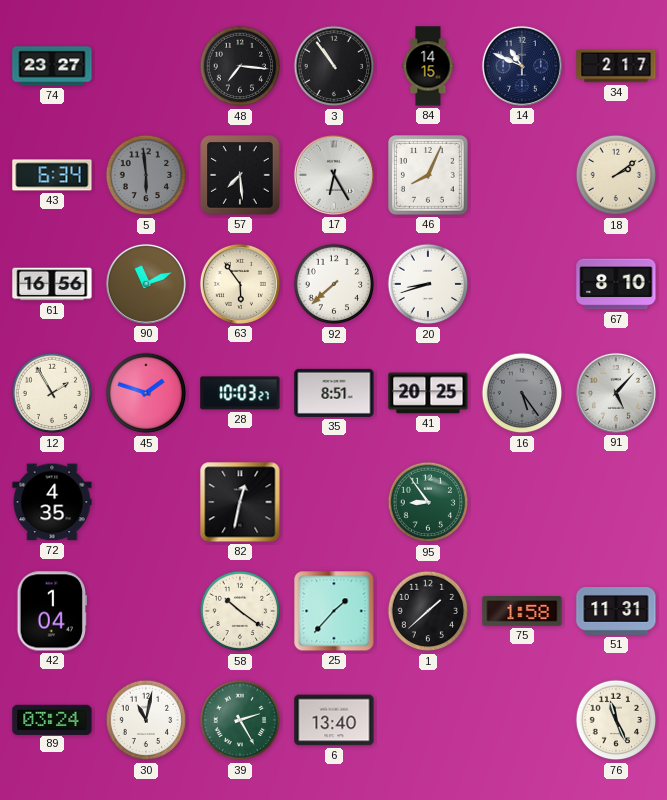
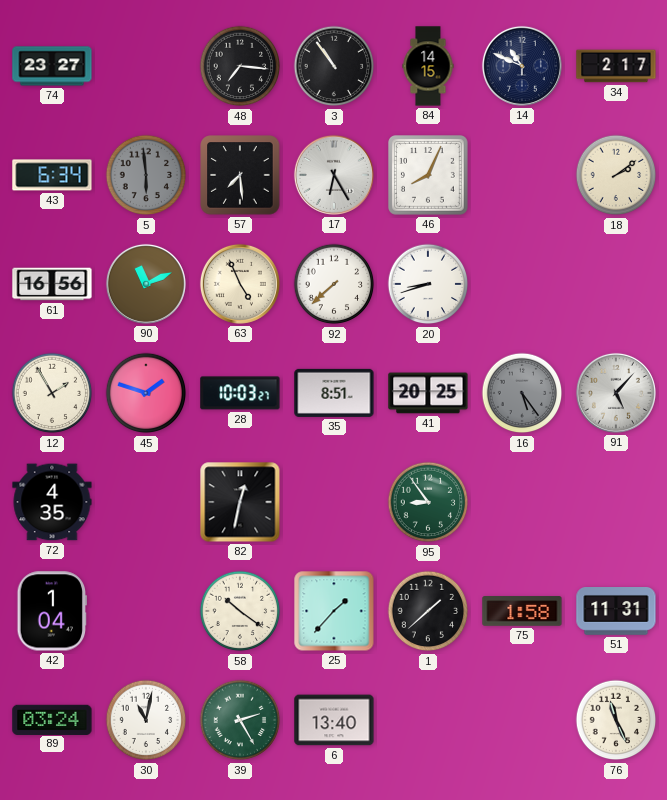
63: 5:54 -> 4:56 (240, 284)
67: 8:10 -> none (616, 284)
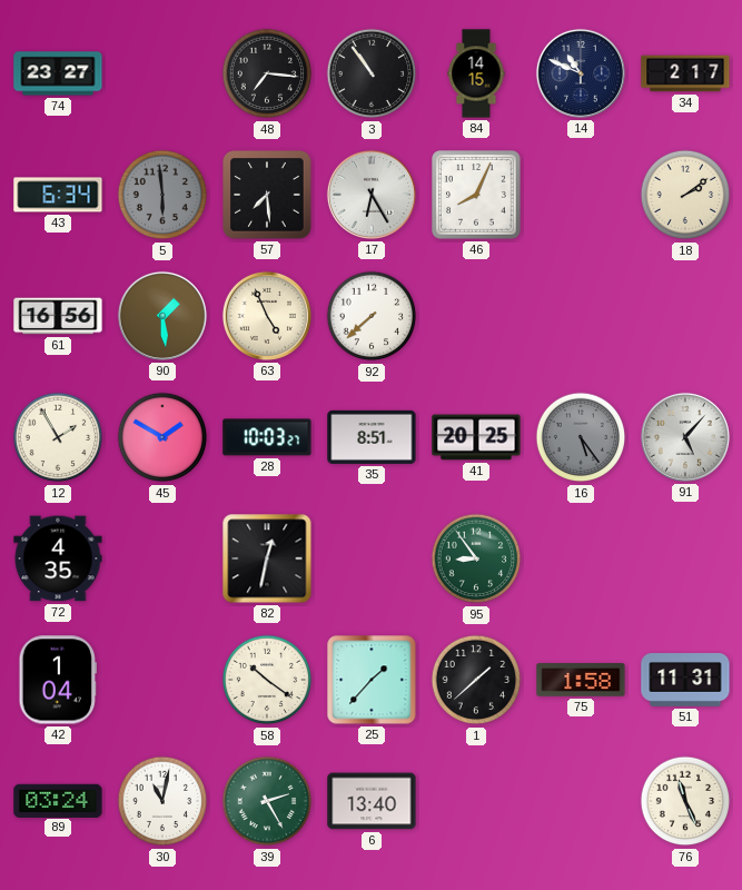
90: 11:11 -> 1:29 (162, 316)
20: 8:42 -> none (428, 284)
45: 1:48 -> 1:50 (162, 437)
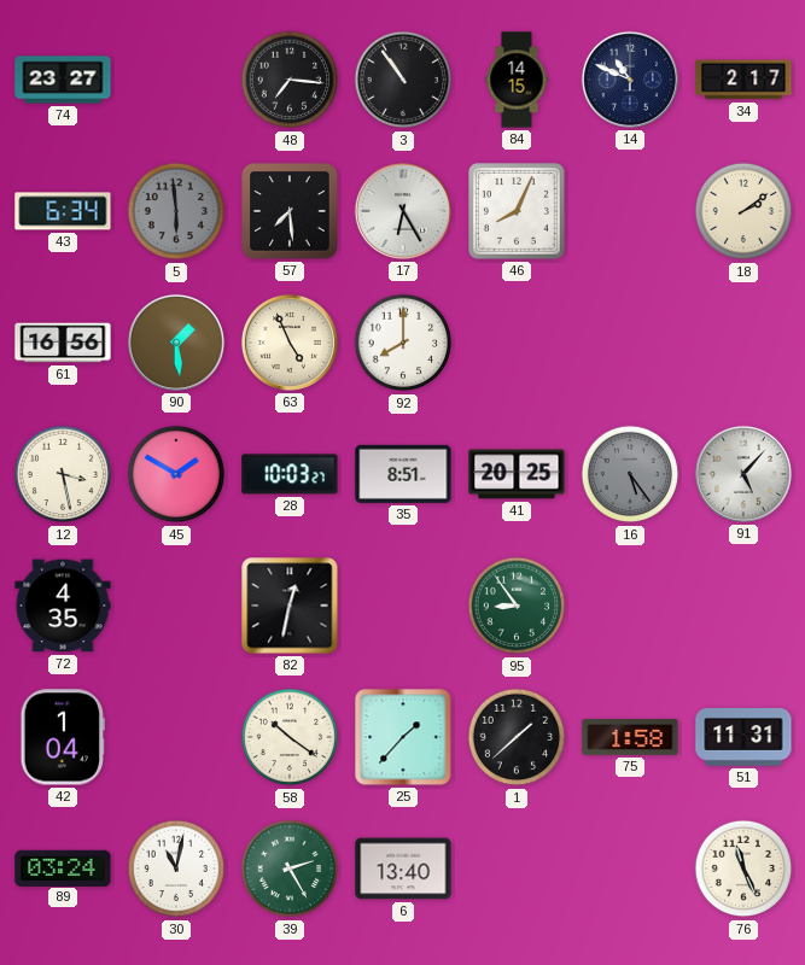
92: 7:38 -> 8:00 (403, 343)
12: 1:55 -> 3:28 (63, 474)
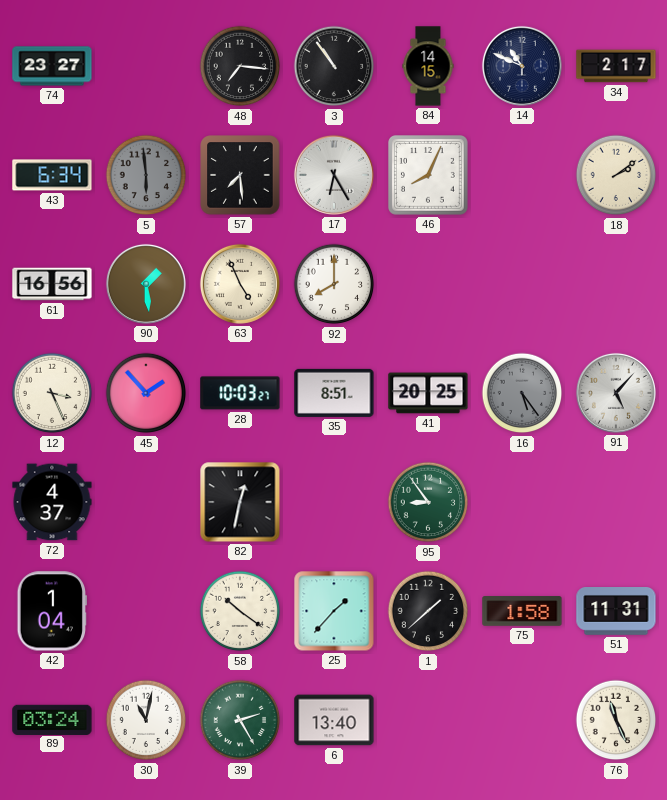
12: 3:28 -> 3:26 (52, 393)
45: 1:50 -> 1:53 (146, 393)
72: 4:35 -> 4:37 (52, 502)
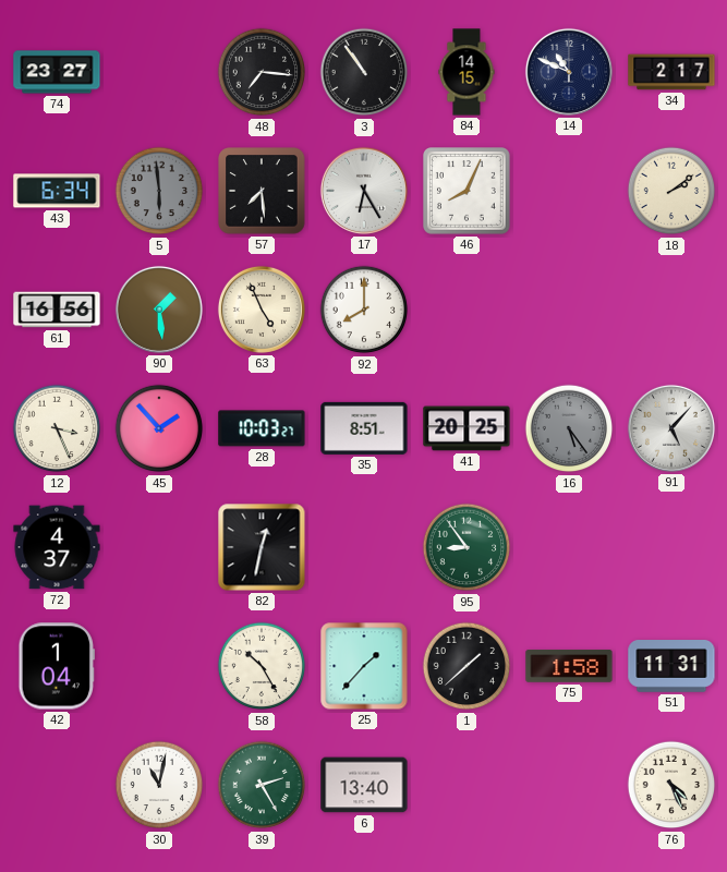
58: 10:21 -> 10:25 (262, 666)
89: 03:24 -> none (52, 719)
76: 11:26 -> 4:26 (671, 785)
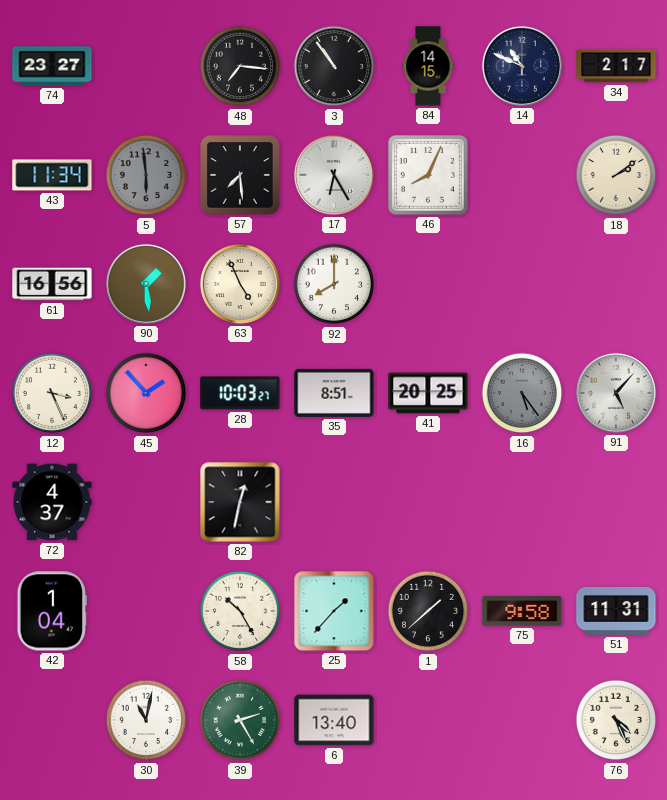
43: 6:34 -> 11:34 (52, 175)
95: 8:54 -> none (467, 547)
75: 1:58 -> 9:58 (522, 611)
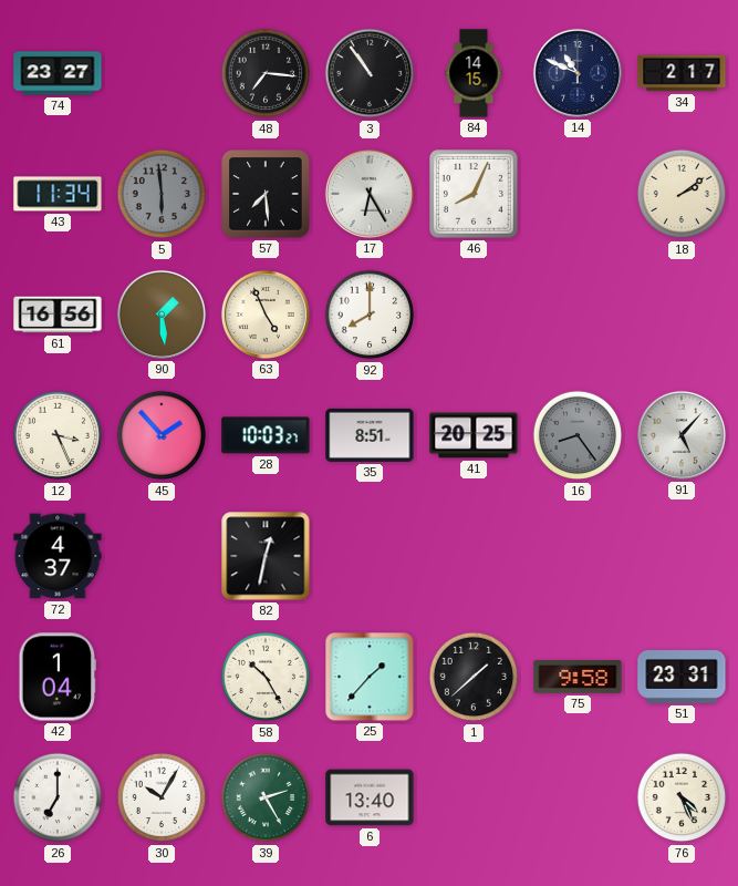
16: 5:24 -> 8:24 (578, 435)
51: 11:31 -> 23:31 (682, 678)
26: none -> 7:00 (58, 797)
30: 11:02 -> 10:05 (162, 797)
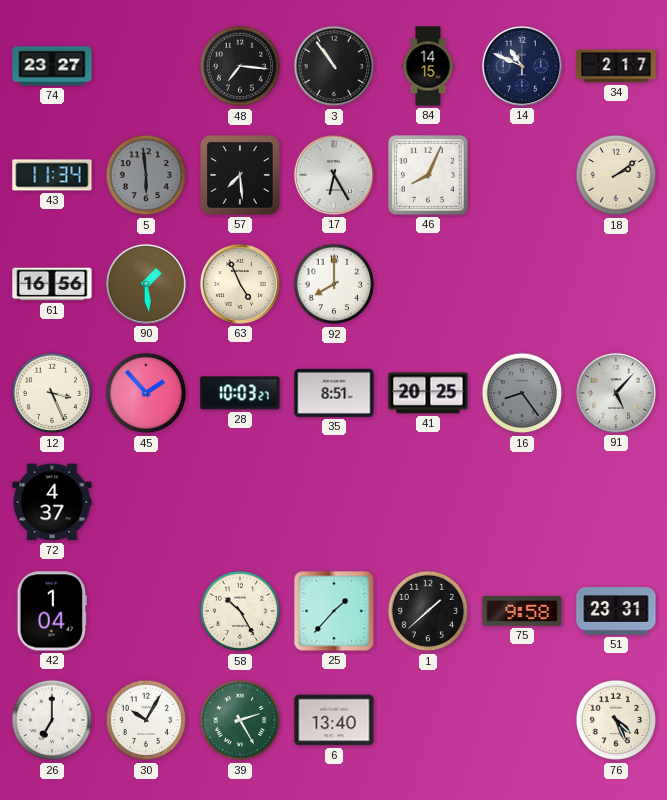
82: 12:32 -> none (266, 556)
